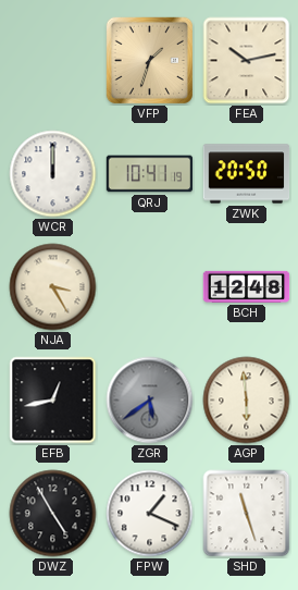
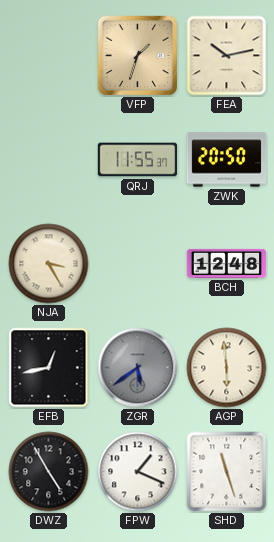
WCR: 12:00 -> none (53, 174)
QRJ: 10:41 -> 11:55 (138, 160)
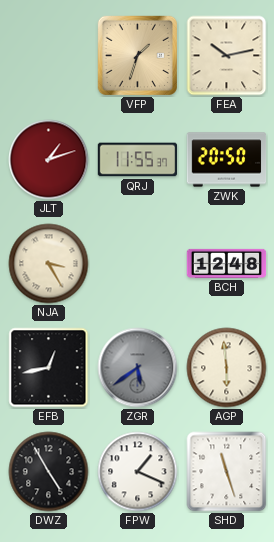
JLT: none -> 1:12 (49, 160)
